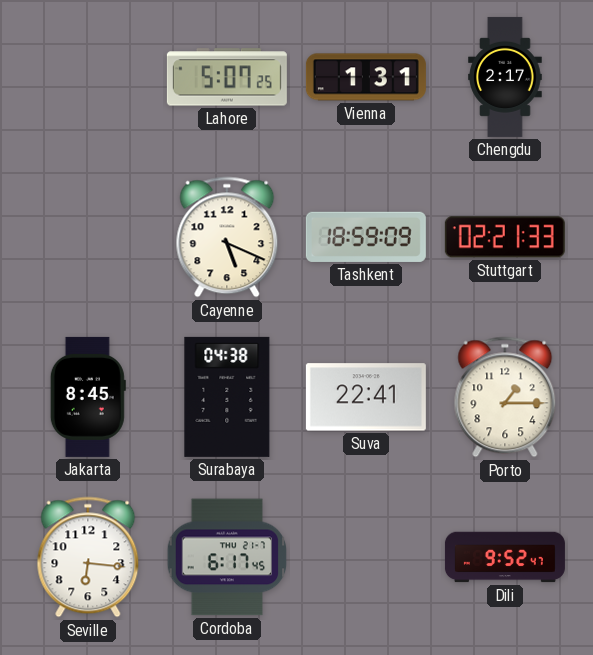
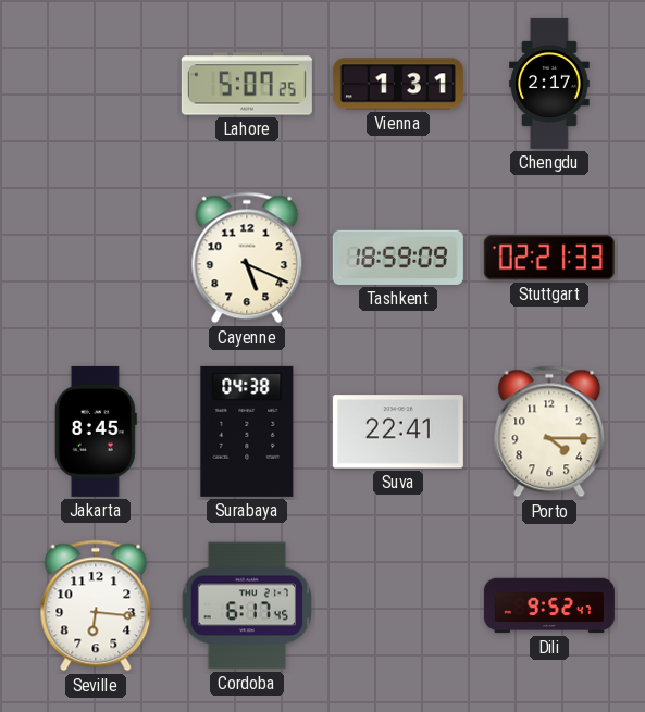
Porto: 1:15 -> 4:15 (549, 432)
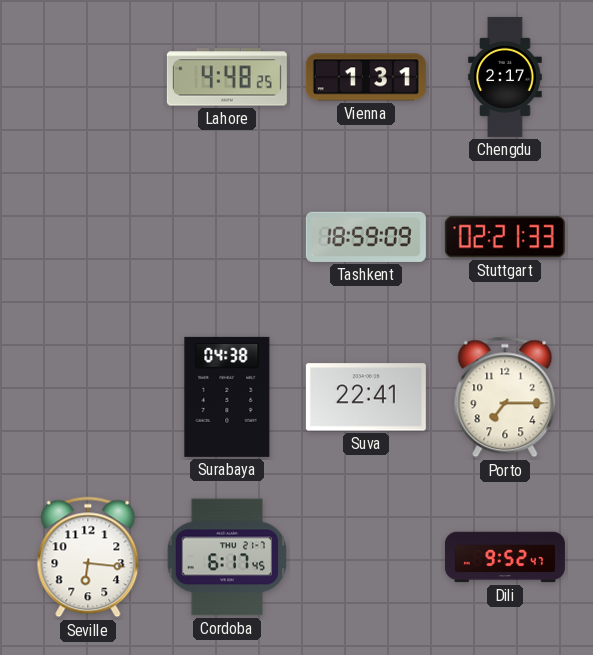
Lahore: 5:07 -> 4:48 (227, 77)
Cayenne: 5:19 -> none (247, 258)
Jakarta: 8:45 -> none (96, 432)
Porto: 4:15 -> 7:15 (505, 397)
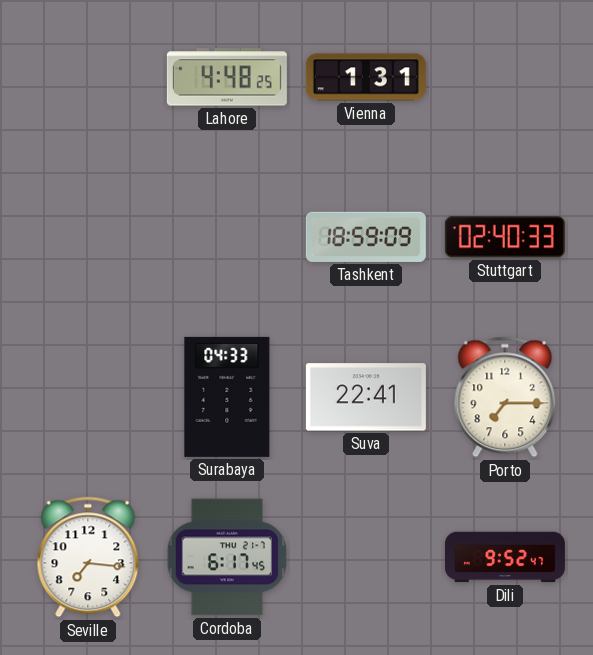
Chengdu: 2:17 -> none (505, 77)
Stuttgart: 02:21 -> 02:40 (505, 237)
Surabaya: 04:38 -> 04:33 (227, 397)
Seville: 6:16 -> 7:16 (88, 557)
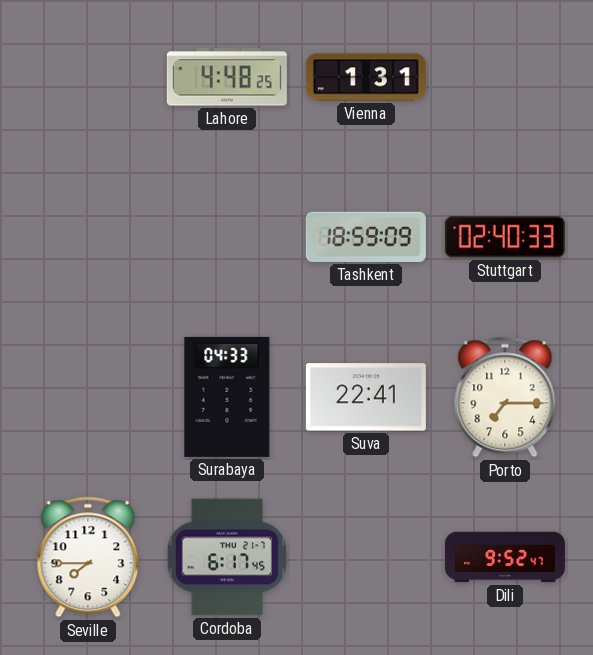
Seville: 7:16 -> 7:45 (88, 557)
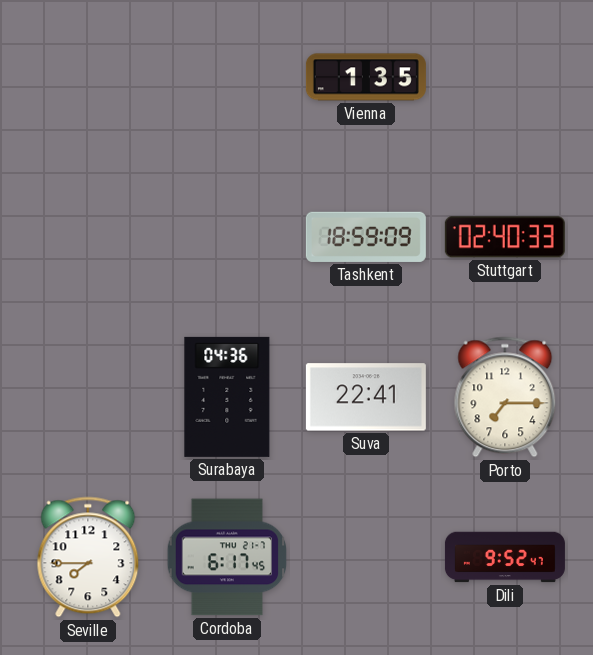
Lahore: 4:48 -> none (227, 77)
Vienna: 1:31 -> 1:35 (366, 77)
Surabaya: 04:33 -> 04:36 (227, 397)
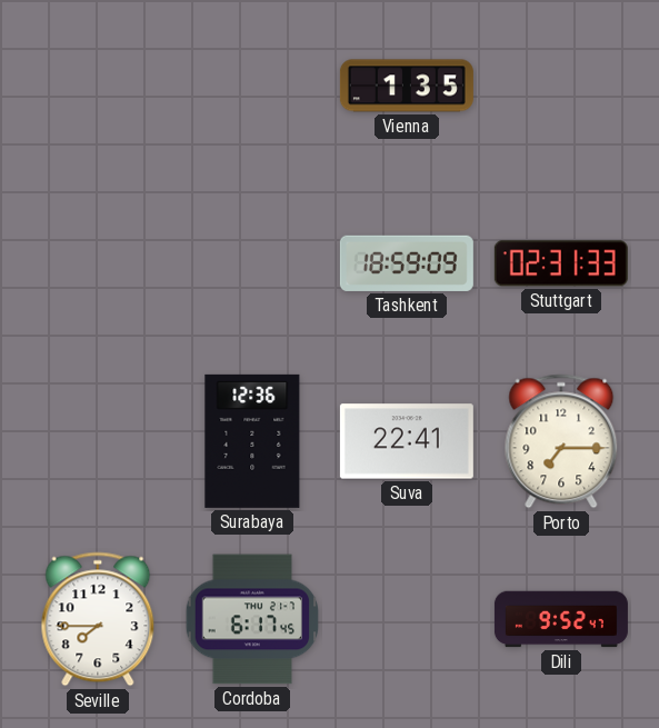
Stuttgart: 02:40 -> 02:31 (561, 263)
Surabaya: 04:36 -> 12:36 (252, 441)
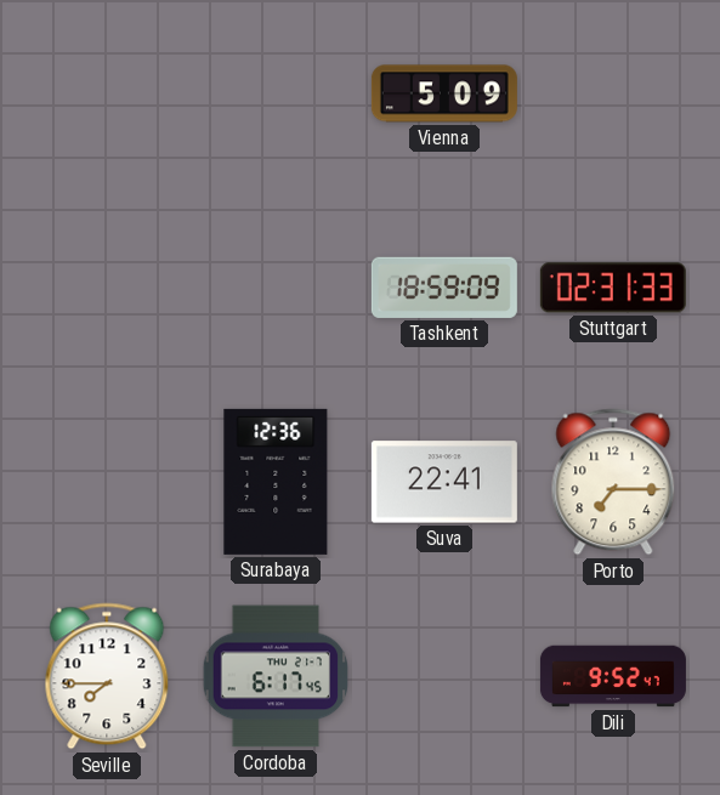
Vienna: 1:35 -> 5:09 (444, 93)
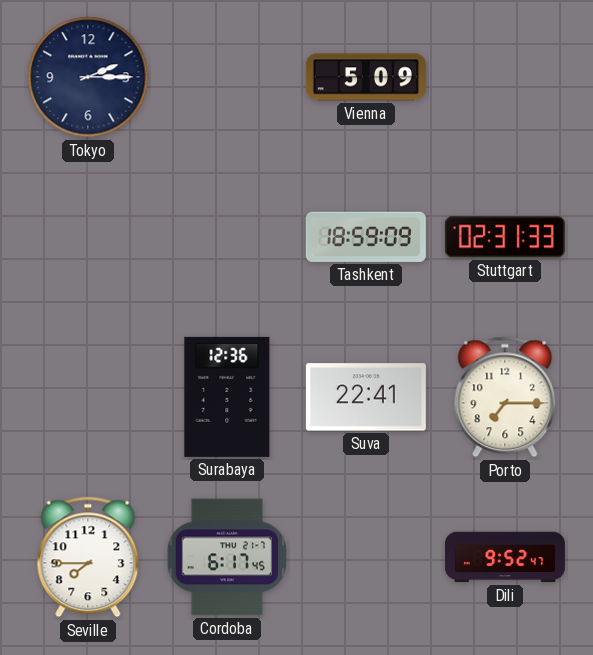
Tokyo: none -> 2:15 (88, 77)
